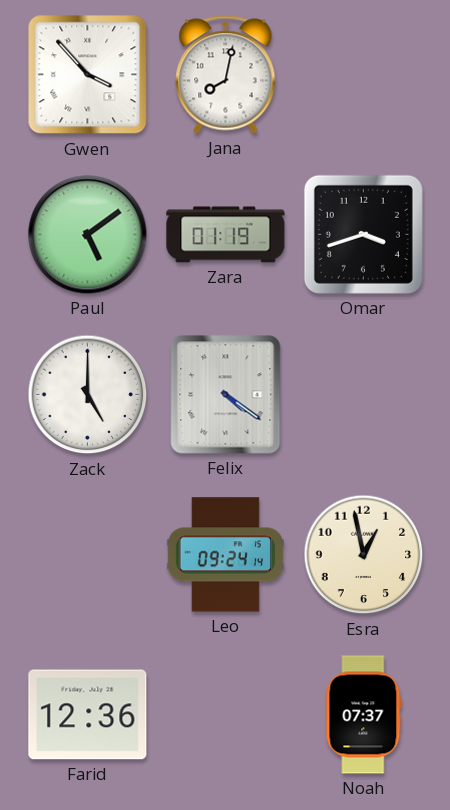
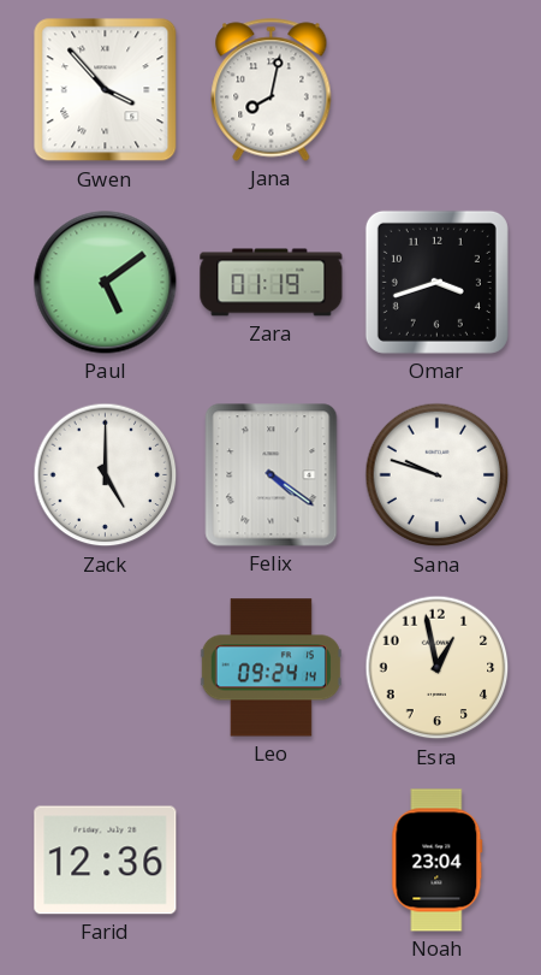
Sana: none -> 9:48 (438, 475)
Noah: 07:37 -> 23:04 (438, 861)
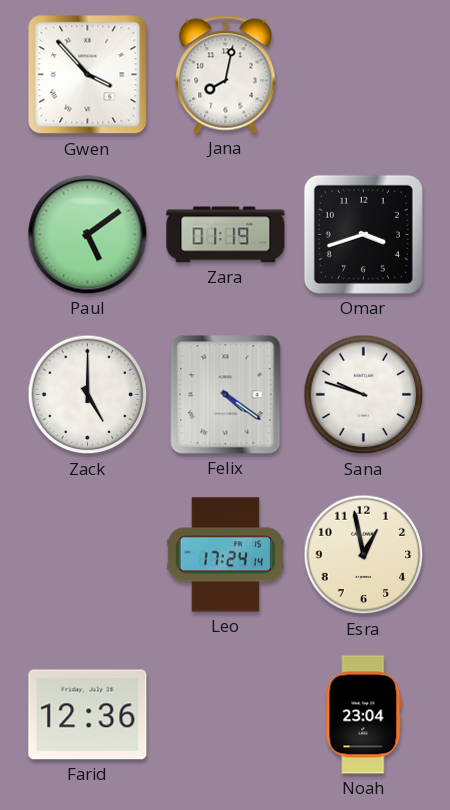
Leo: 09:24 -> 17:24 (225, 555)
